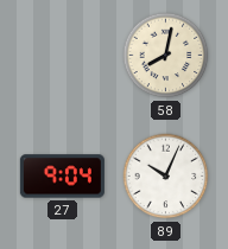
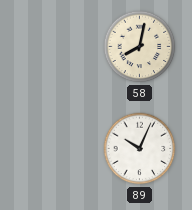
27: 9:04 -> none (62, 177)
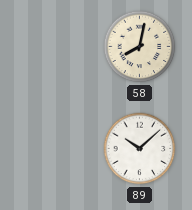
89: 10:04 -> 10:08 (140, 149)
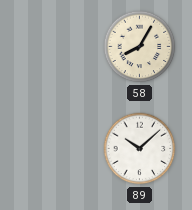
58: 8:02 -> 8:05 (140, 47)
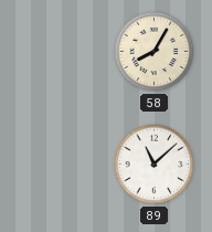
89: 10:08 -> 11:08 (155, 165)
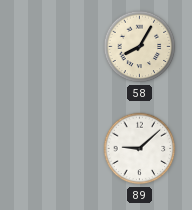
89: 11:08 -> 9:08 (140, 149)
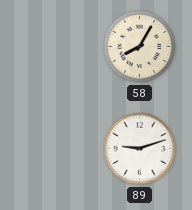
89: 9:08 -> 9:12 (140, 149)
